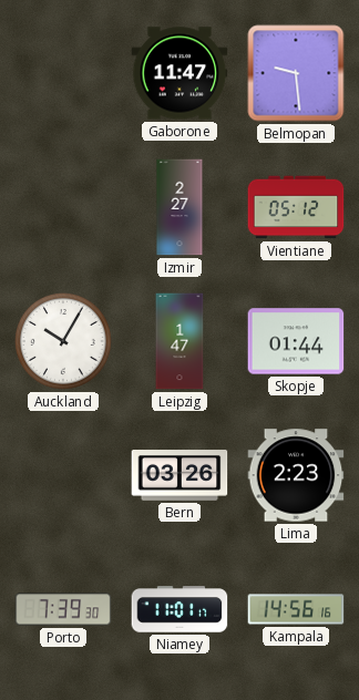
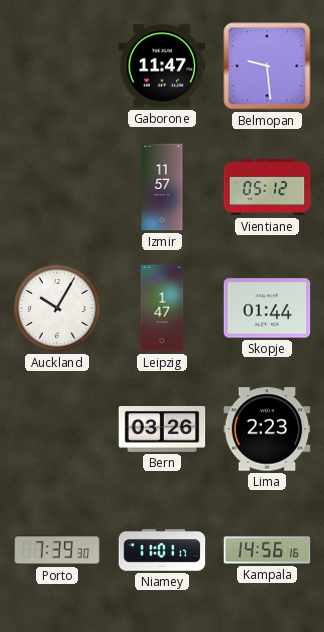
Izmir: 2:27 -> 11:57 (162, 187)
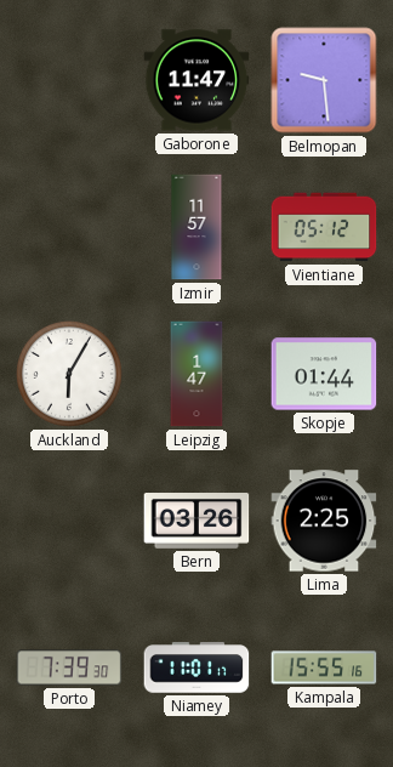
Auckland: 10:05 -> 6:05 (70, 375)
Lima: 2:23 -> 2:25 (324, 521)
Kampala: 14:56 -> 15:55 (324, 667)
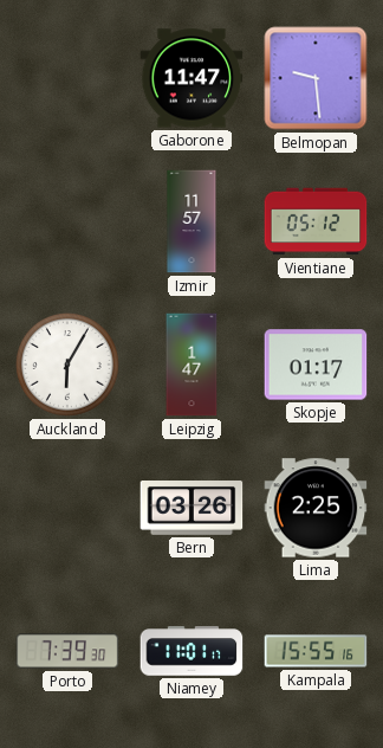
Skopje: 01:44 -> 01:17 (316, 365)
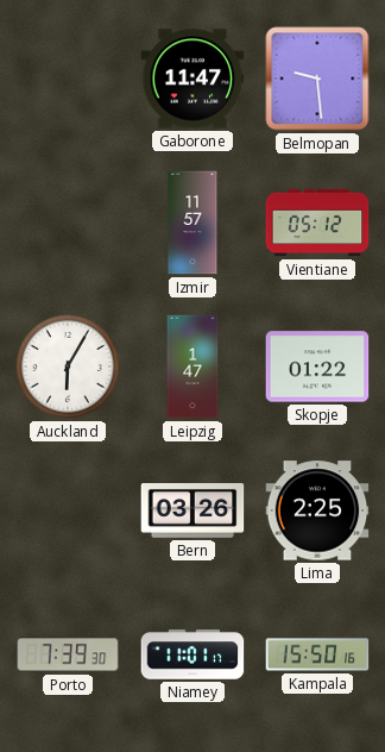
Skopje: 01:17 -> 01:22 (317, 366)
Kampala: 15:55 -> 15:50 (317, 654)
